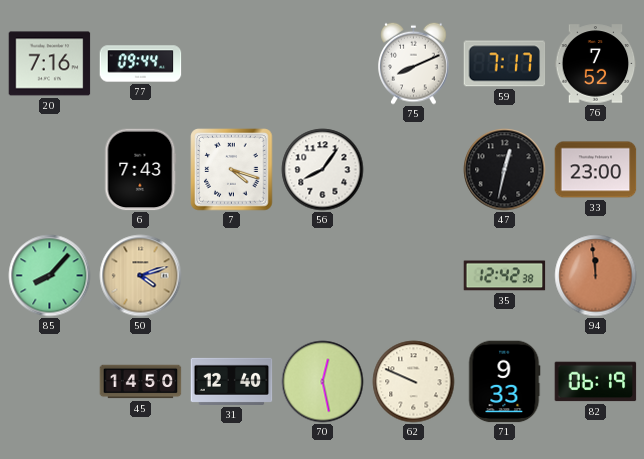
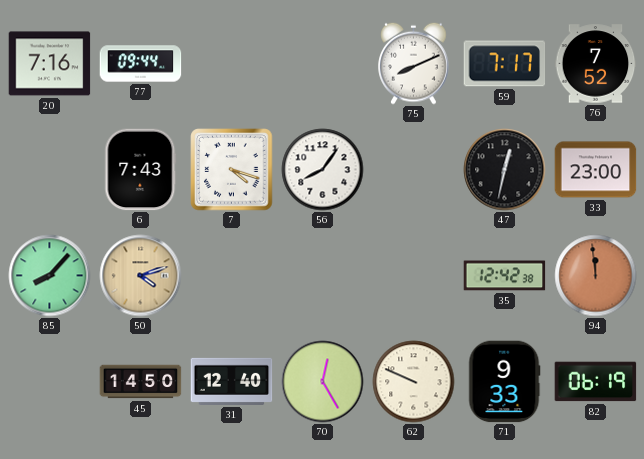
70: 12:28 -> 12:25 (323, 382)
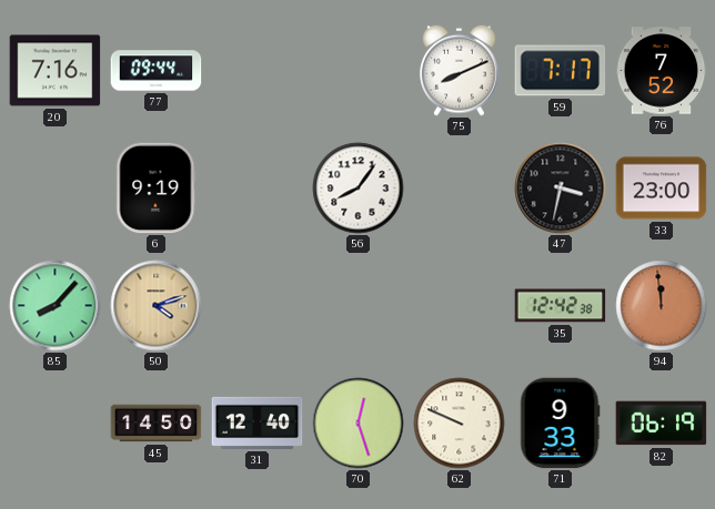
6: 7:43 -> 9:19 (157, 189)
7: 4:18 -> none (232, 170)
47: 12:32 -> 3:32 (561, 189)
70: 12:25 -> 12:27 (359, 424)
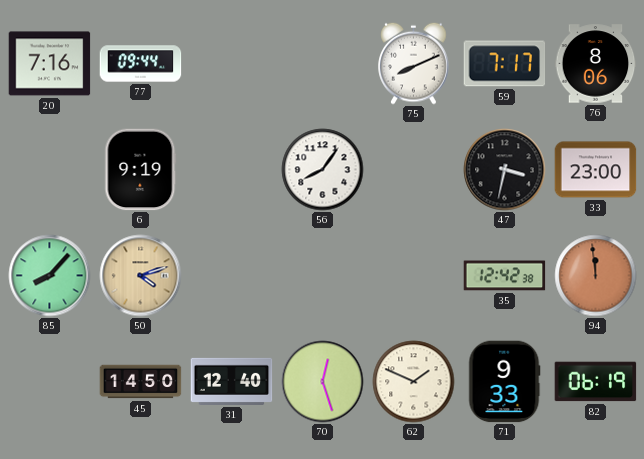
76: 7:52 -> 8:06 (596, 64)
62: 9:49 -> 1:49 (414, 382)
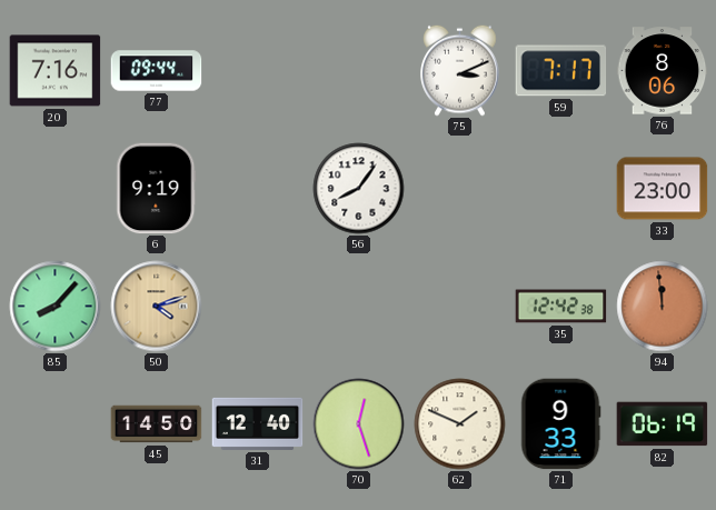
75: 8:11 -> 3:11 (460, 70)
47: 3:32 -> none (505, 170)
